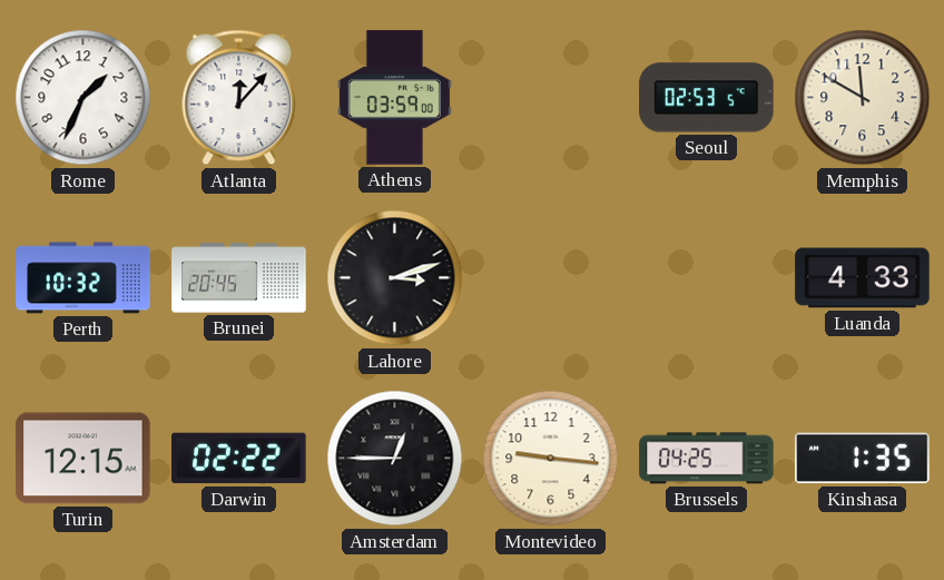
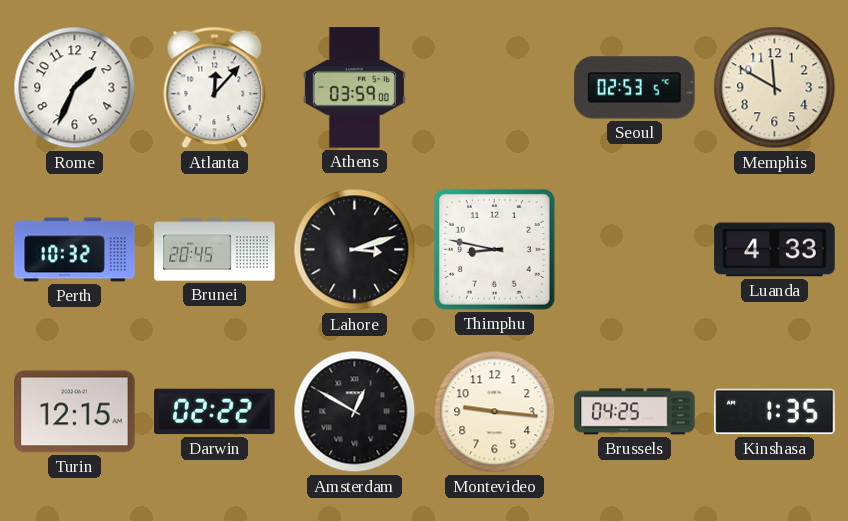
Thimphu: none -> 8:47 (494, 249)
Amsterdam: 12:45 -> 12:50 (355, 412)
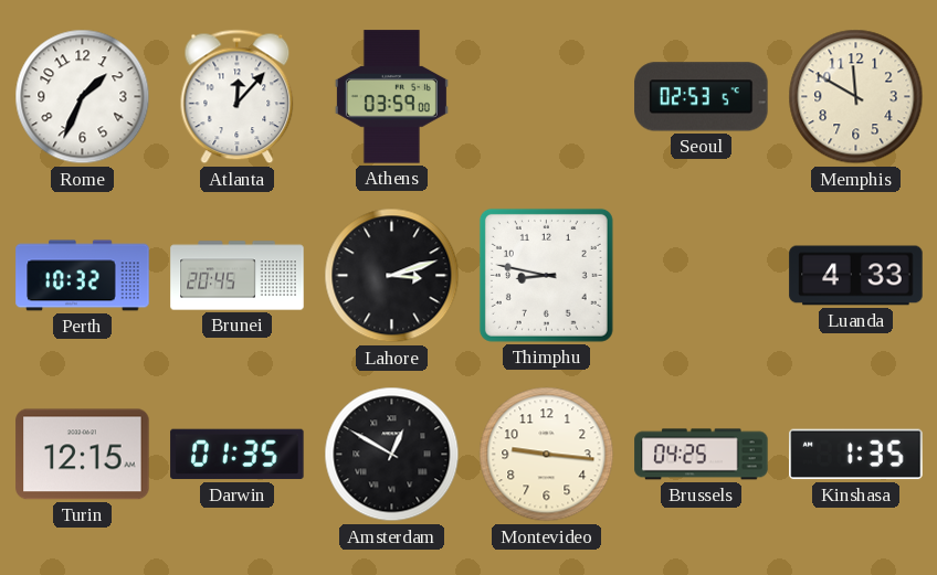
Darwin: 02:22 -> 01:35 (238, 455)
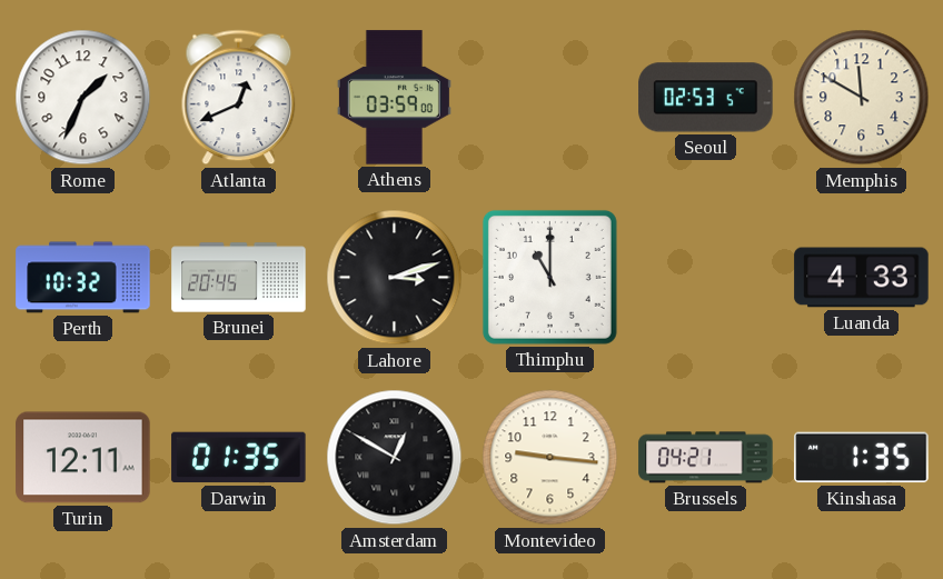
Atlanta: 12:07 -> 12:41 (239, 98)
Thimphu: 8:47 -> 11:00 (549, 277)
Turin: 12:15 -> 12:11 (83, 458)
Brussels: 04:25 -> 04:21 (706, 458)
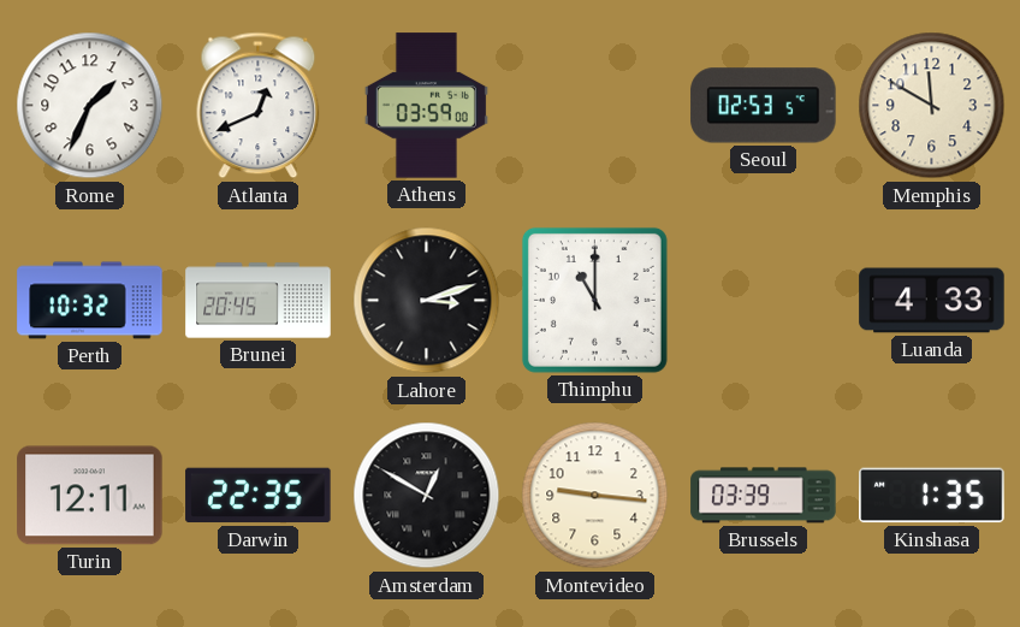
Darwin: 01:35 -> 22:35 (259, 496)
Brussels: 04:21 -> 03:39 (764, 496)
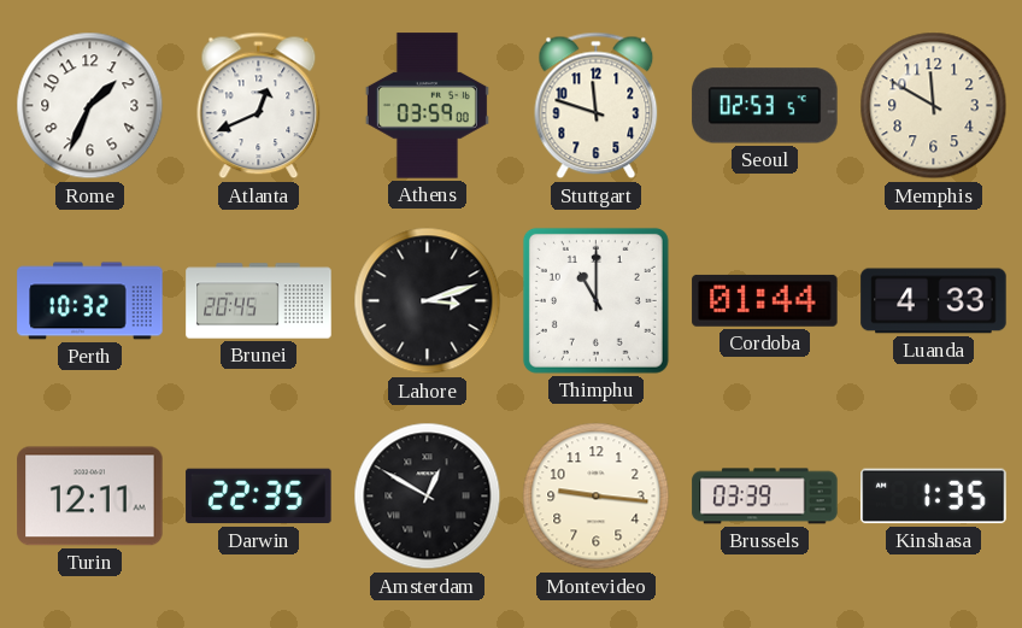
Stuttgart: none -> 11:48 (597, 106)
Cordoba: none -> 01:44 (765, 300)
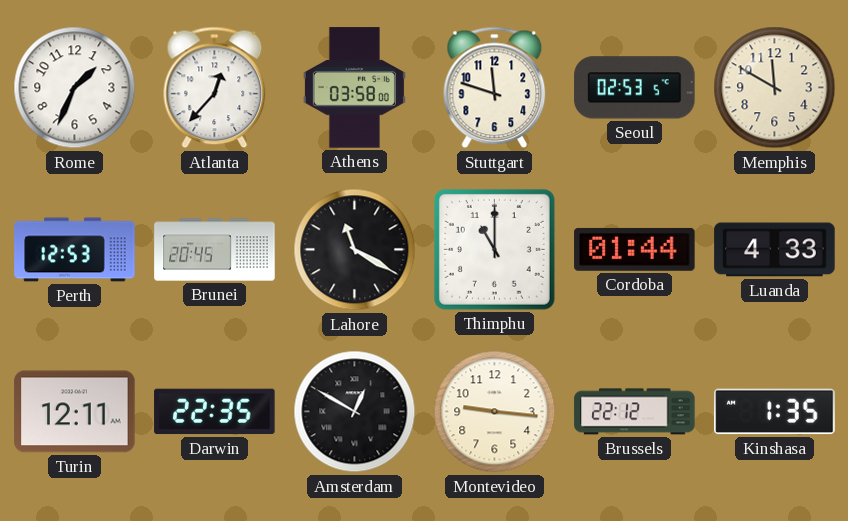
Atlanta: 12:41 -> 12:37 (215, 88)
Athens: 03:59 -> 03:58 (354, 88)
Perth: 10:32 -> 12:53 (75, 250)
Lahore: 3:12 -> 11:20 (355, 250)
Brussels: 03:39 -> 22:12 (635, 412)
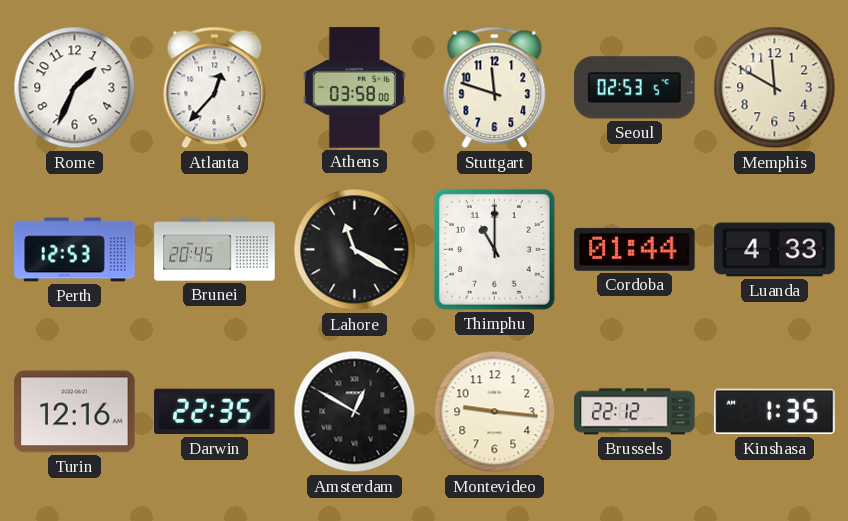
Turin: 12:11 -> 12:16 (75, 412)
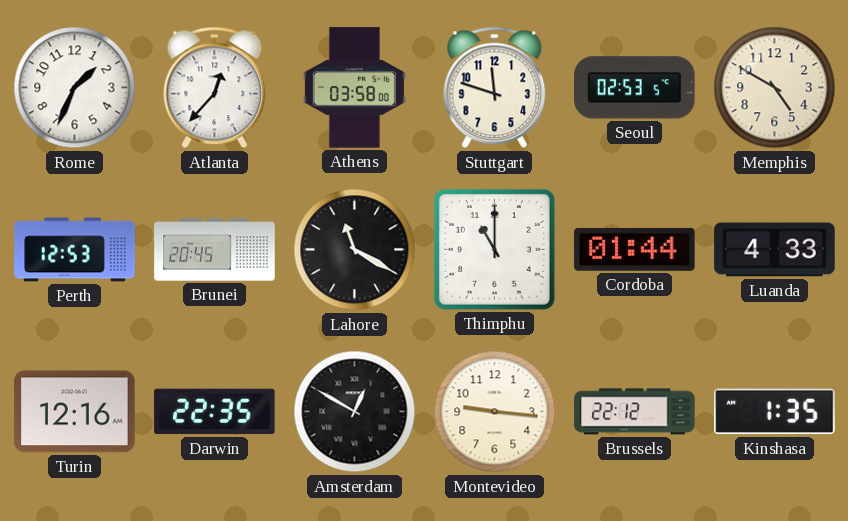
Memphis: 11:50 -> 4:50 (775, 88)
